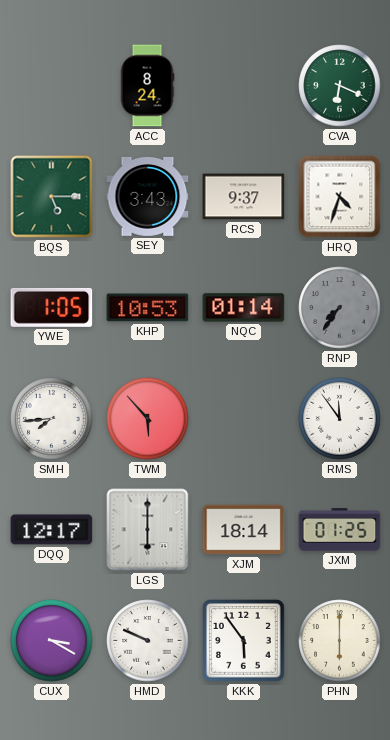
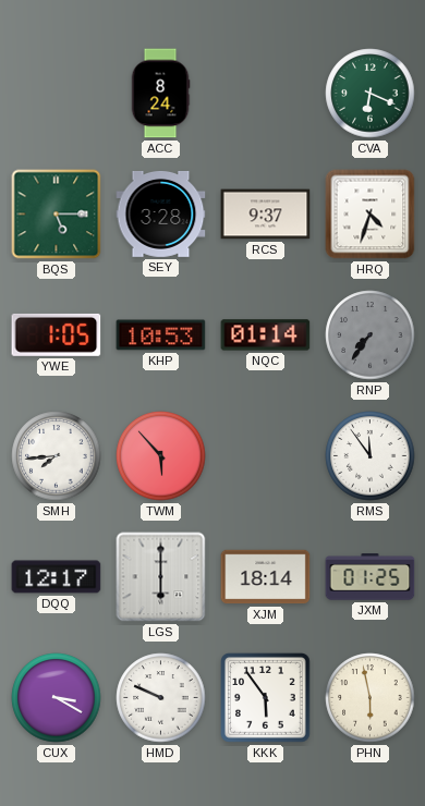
SEY: 3:43 -> 3:28 (161, 215)
PHN: 6:00 -> 5:58 (371, 698)
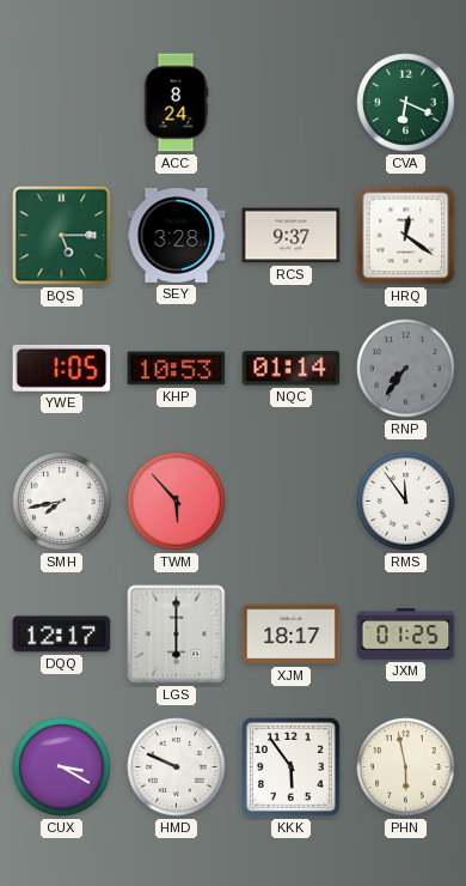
HRQ: 4:33 -> 12:21 (406, 236)
SMH: 7:44 -> 7:43 (62, 502)
XJM: 18:14 -> 18:17 (292, 635)
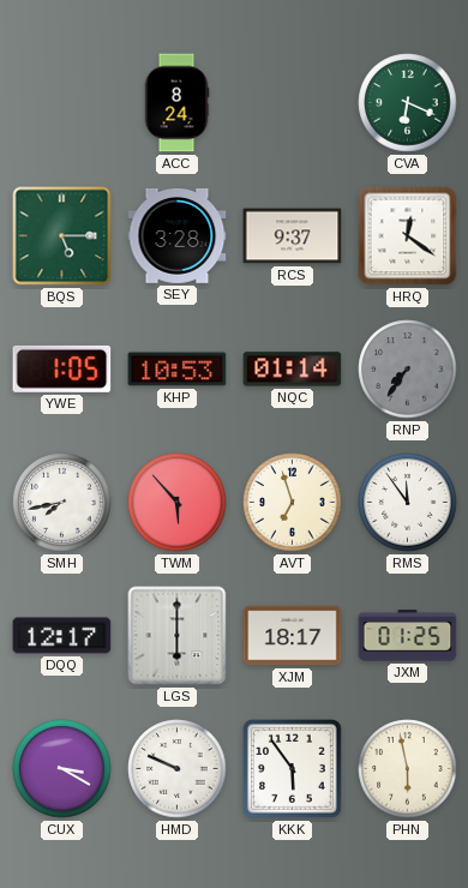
AVT: none -> 6:57 (293, 503)
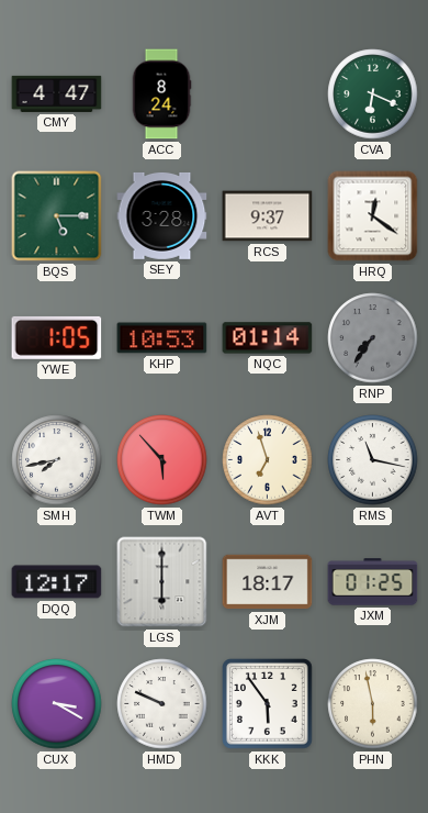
CMY: none -> 4:47 (57, 93)
RMS: 11:54 -> 11:17 (373, 460)
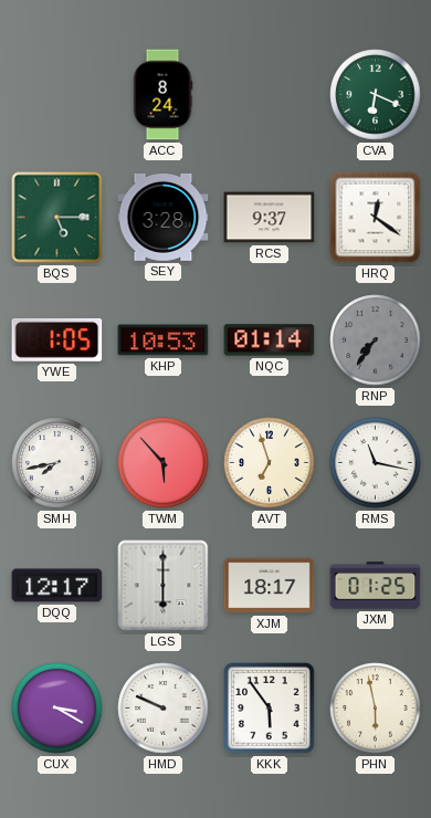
CMY: 4:47 -> none (57, 93)
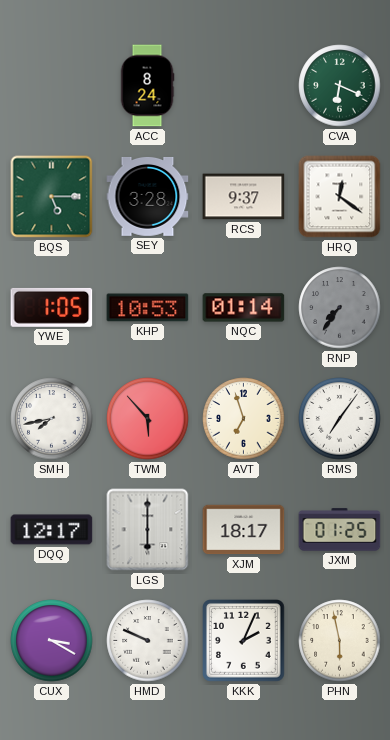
RMS: 11:17 -> 7:06 (340, 419)
KKK: 5:54 -> 2:04 (244, 641)
